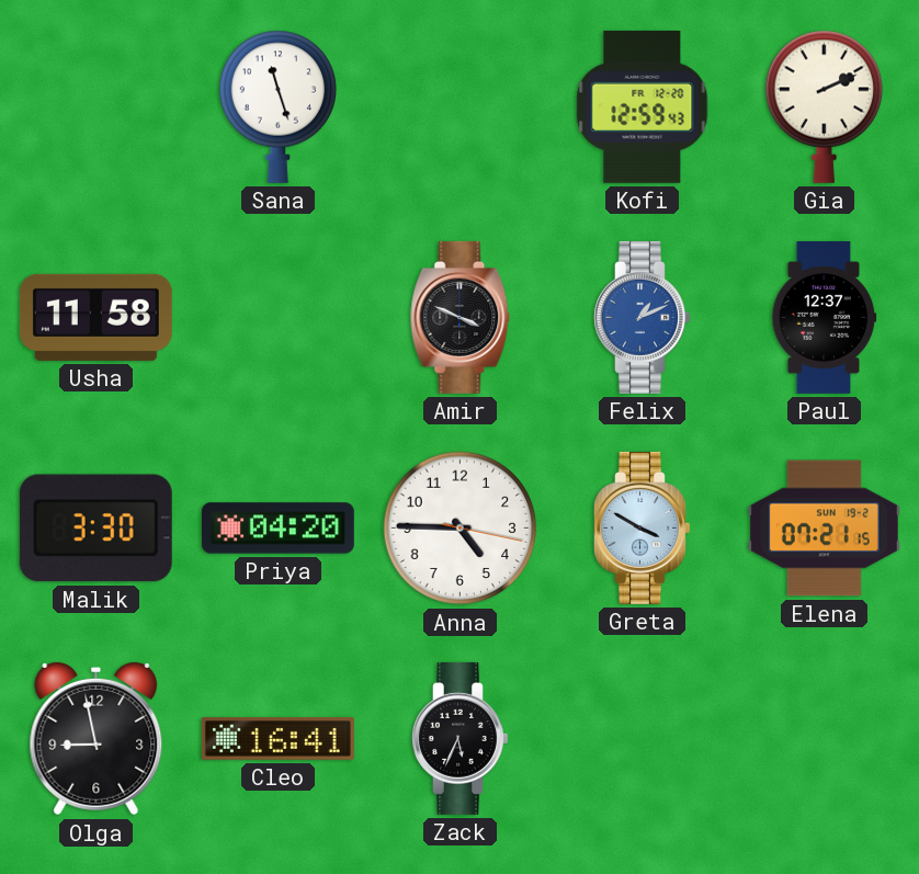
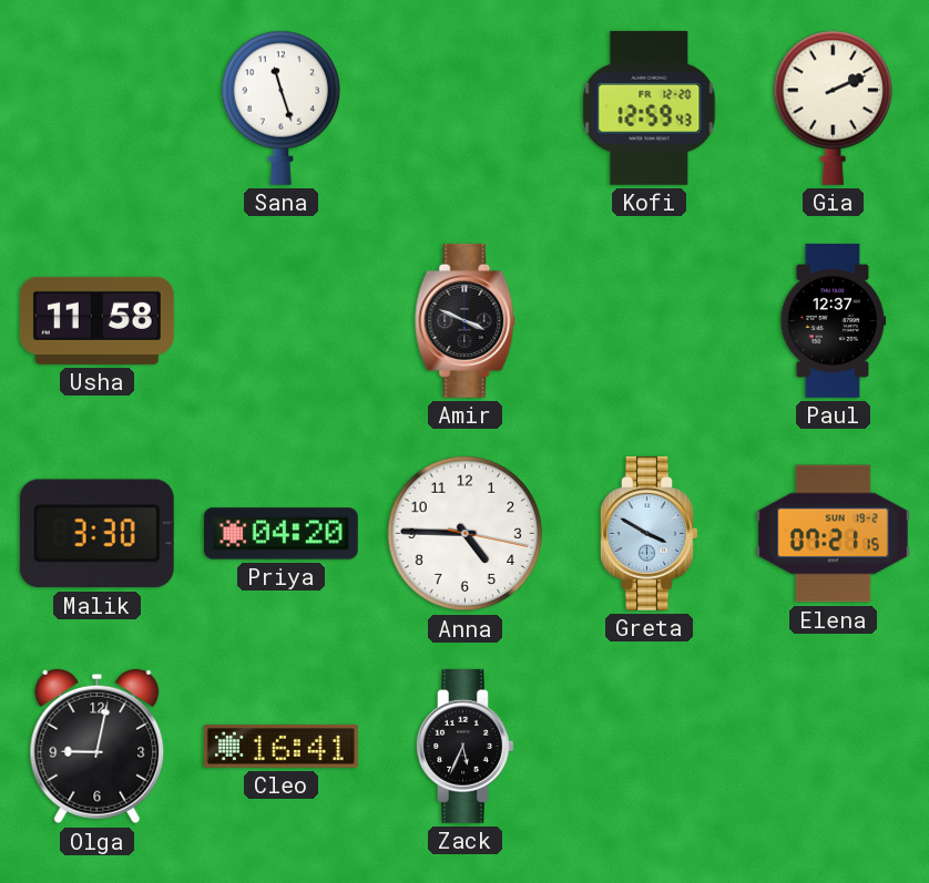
Felix: 1:11 -> none (643, 317)
Olga: 8:58 -> 9:02 (98, 747)
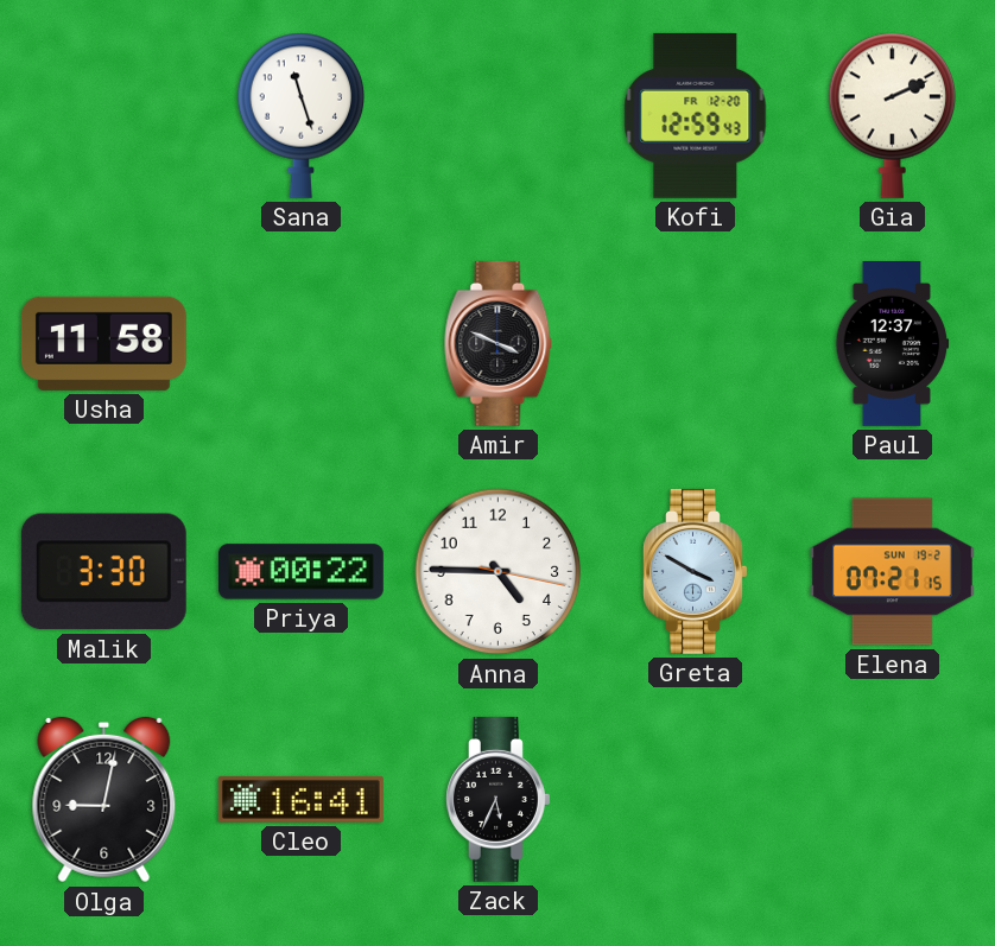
Priya: 04:20 -> 00:22 (300, 572)
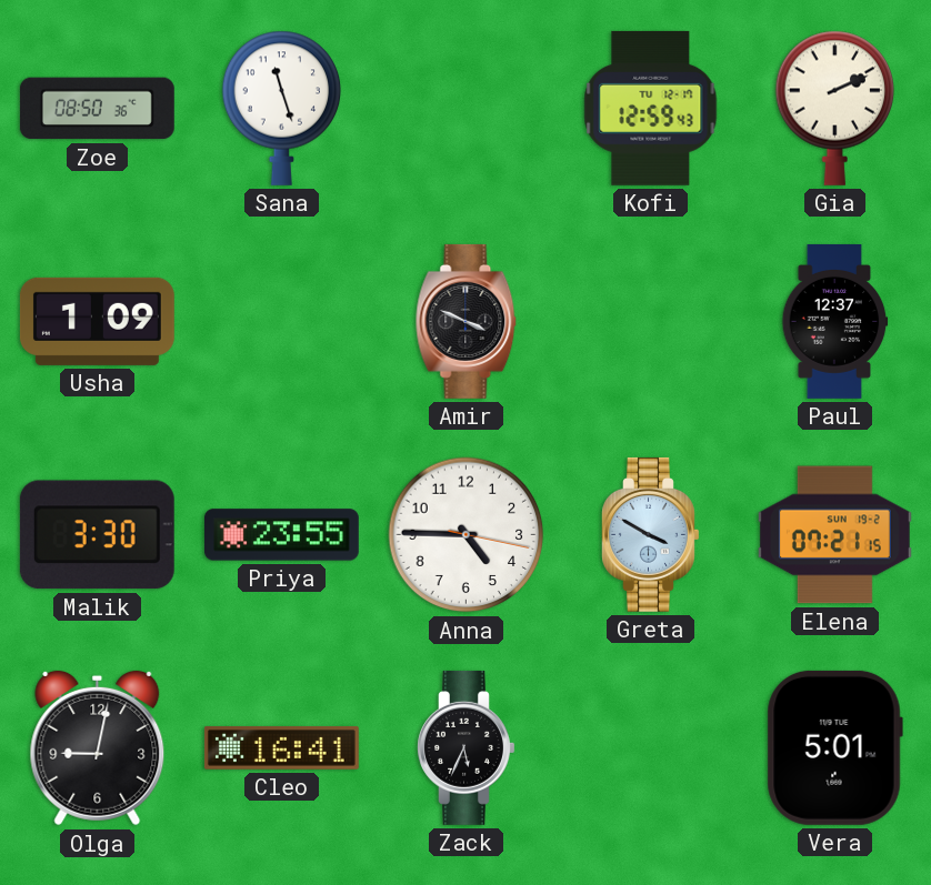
Zoe: none -> 08:50 (97, 109)
Kofi date: FR 12-20 -> TU 12-17 (651, 108)
Usha: 11:58 -> 1:09 (97, 321)
Priya: 00:22 -> 23:55 (281, 535)
Vera: none -> 5:01 (834, 747)
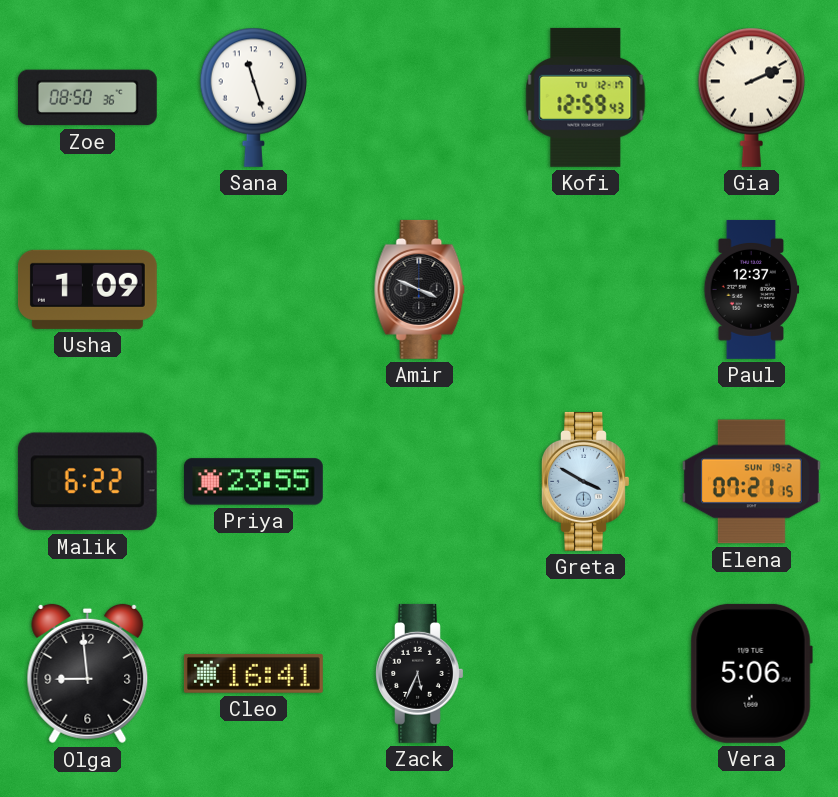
Malik: 3:30 -> 6:22 (87, 482)
Anna: 4:45 -> none (467, 535)
Olga: 9:02 -> 8:59 (88, 674)
Vera: 5:01 -> 5:06 (751, 673)
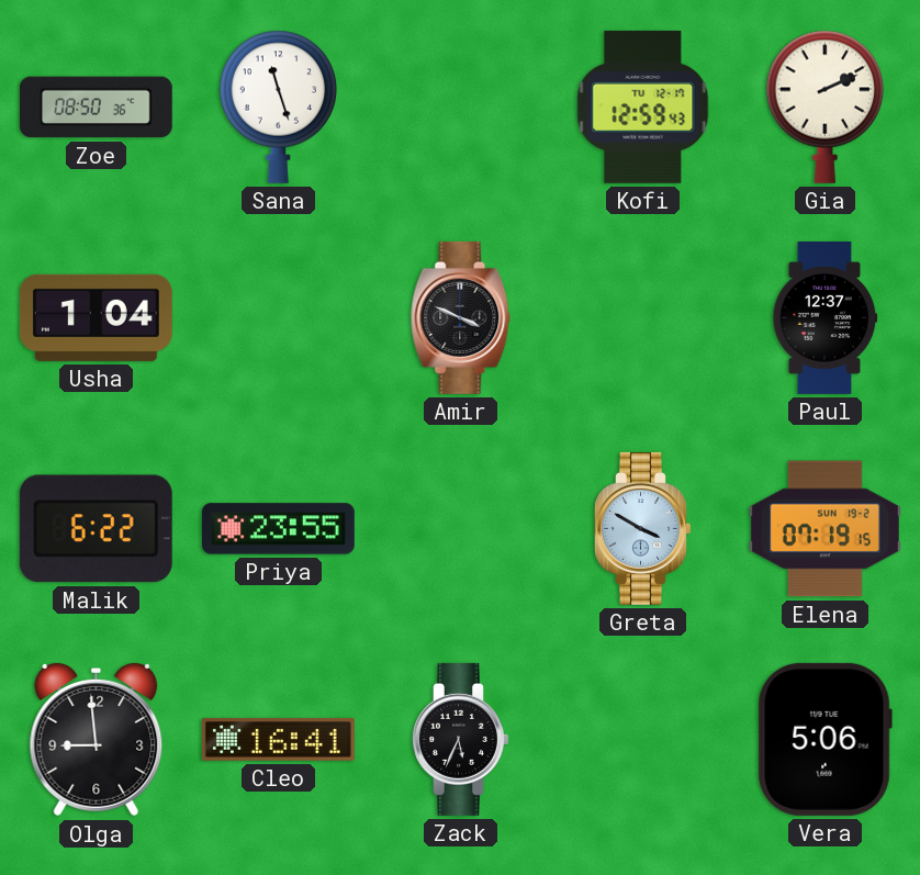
Usha: 1:09 -> 1:04 (96, 317)
Elena: 07:21 -> 07:19 (824, 529)
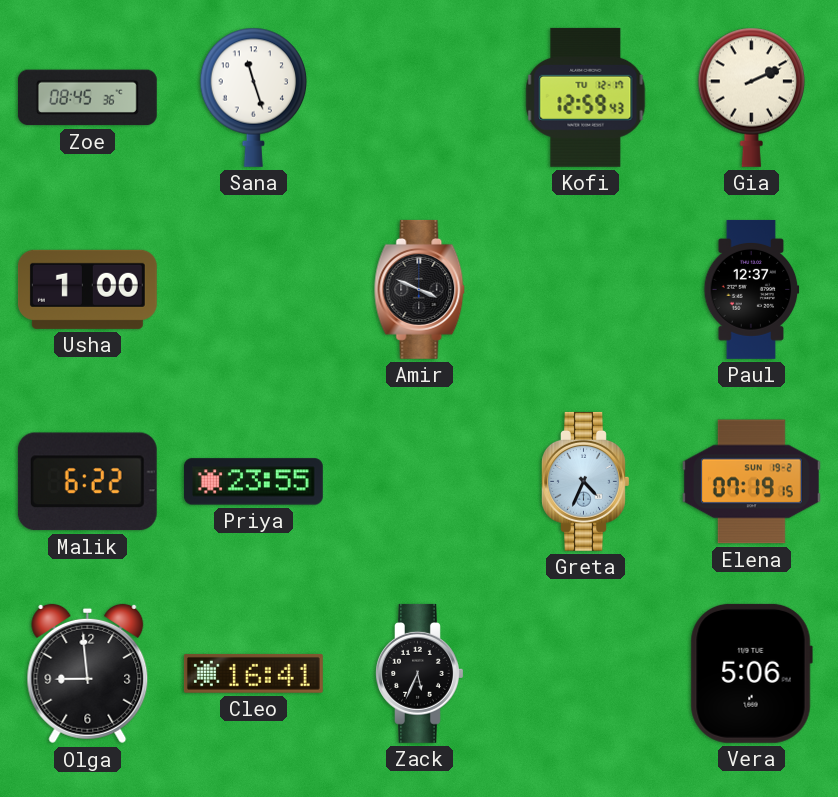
Zoe: 08:50 -> 08:45 (87, 98)
Usha: 1:04 -> 1:00 (87, 289)
Greta: 3:50 -> 4:34 (586, 481)
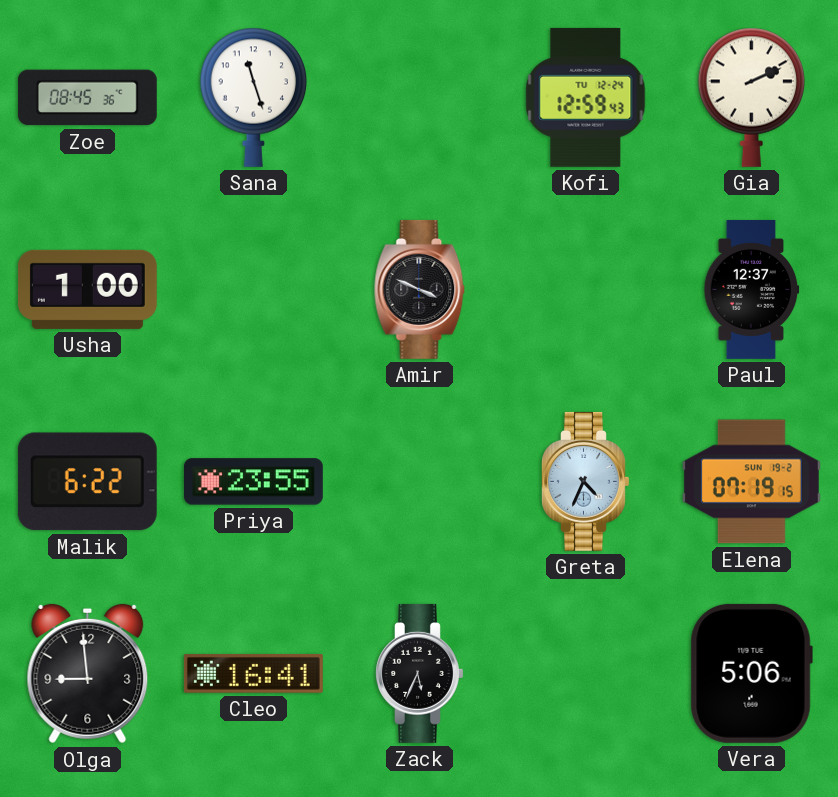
Kofi date: TU 12-17 -> TU 12-24 (586, 97)
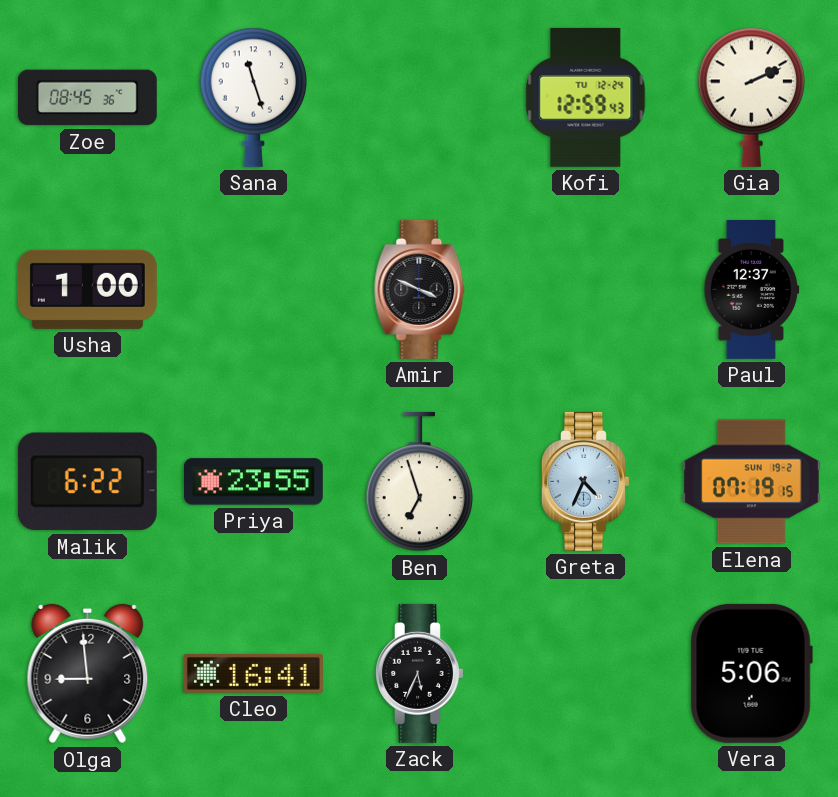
Ben: none -> 6:57 (420, 482)
